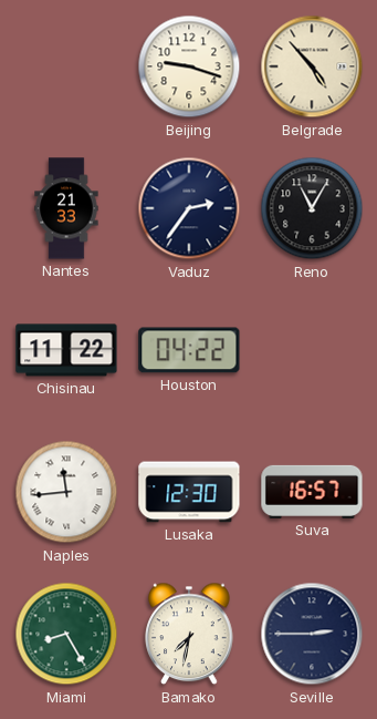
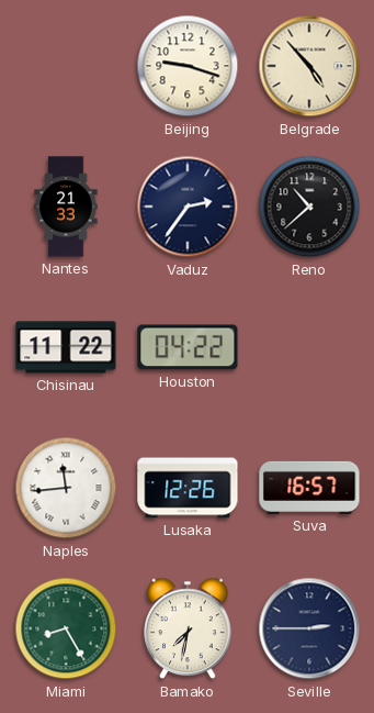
Reno: 11:05 -> 10:38 (309, 207)
Lusaka: 12:30 -> 12:26 (188, 488)
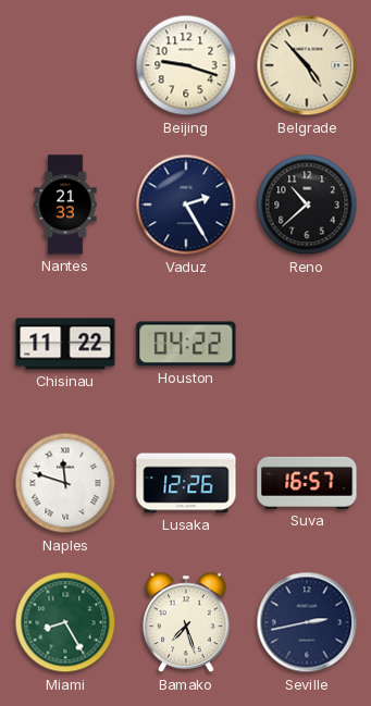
Vaduz: 2:36 -> 2:25 (186, 205)
Naples: 11:44 -> 11:48 (65, 483)
Bamako: 7:32 -> 7:27 (186, 622)
Seville: 2:45 -> 2:43 (307, 622)
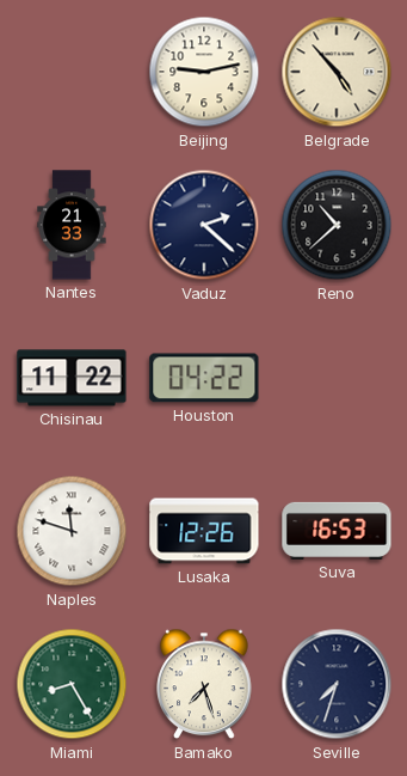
Beijing: 9:18 -> 9:13 (204, 72)
Vaduz: 2:25 -> 2:22 (204, 225)
Suva: 16:57 -> 16:53 (337, 531)
Seville: 2:43 -> 7:33 (337, 684)
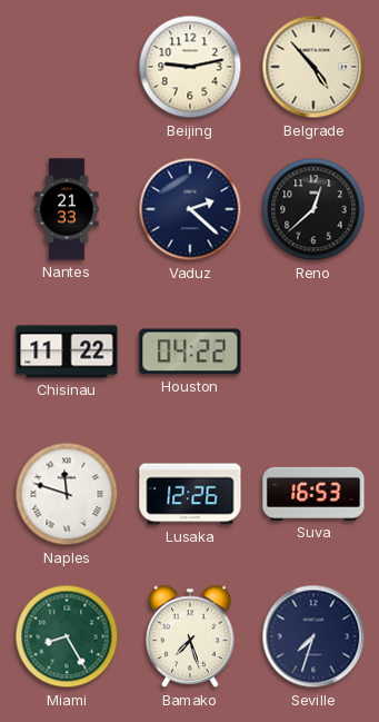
Reno: 10:38 -> 12:38 (313, 209)
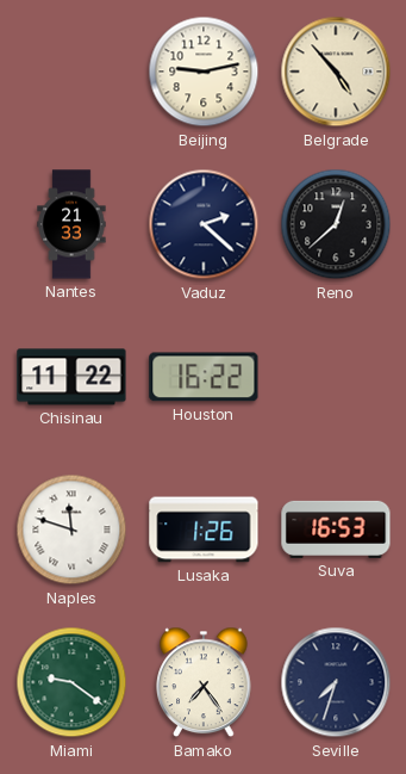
Houston: 04:22 -> 16:22 (204, 377)
Lusaka: 12:26 -> 1:26 (204, 530)
Miami: 8:25 -> 9:21 (71, 682)
Bamako: 7:27 -> 7:24 (204, 682)
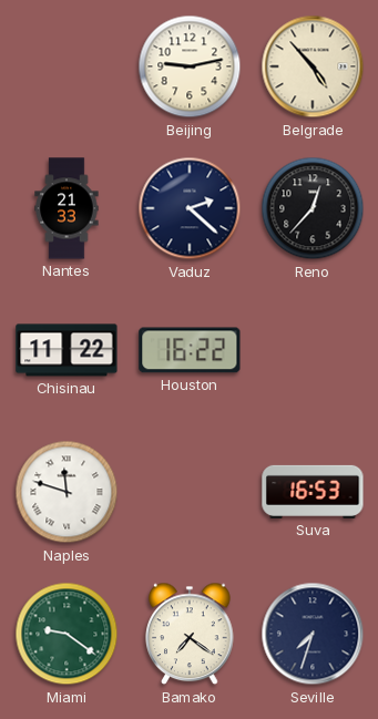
Reno: 12:38 -> 12:37 (313, 208)
Lusaka: 1:26 -> none (204, 530)
Bamako: 7:24 -> 7:21 (190, 634)
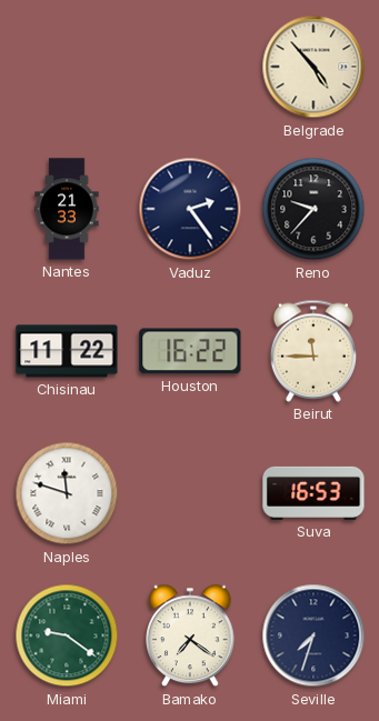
Beijing: 9:13 -> none (190, 66)
Vaduz: 2:22 -> 2:24 (190, 209)
Reno: 12:37 -> 9:37 (313, 209)
Beirut: none -> 11:45 (313, 351)
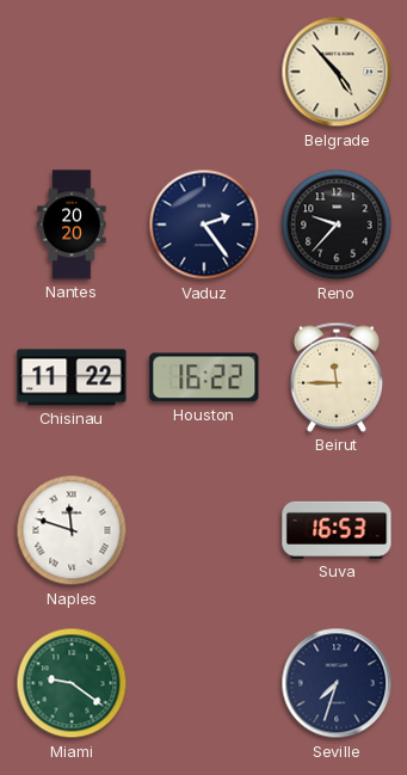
Nantes: 21:33 -> 20:20 (72, 224)
Bamako: 7:21 -> none (190, 635)
